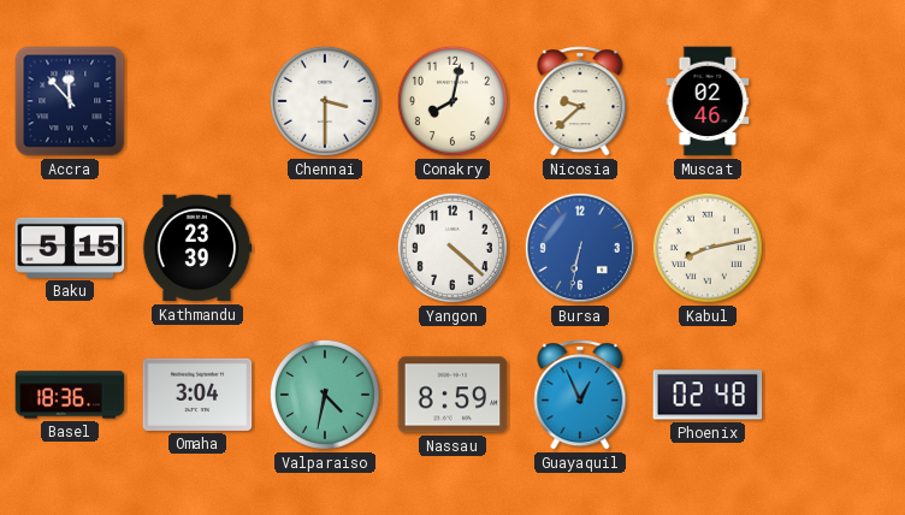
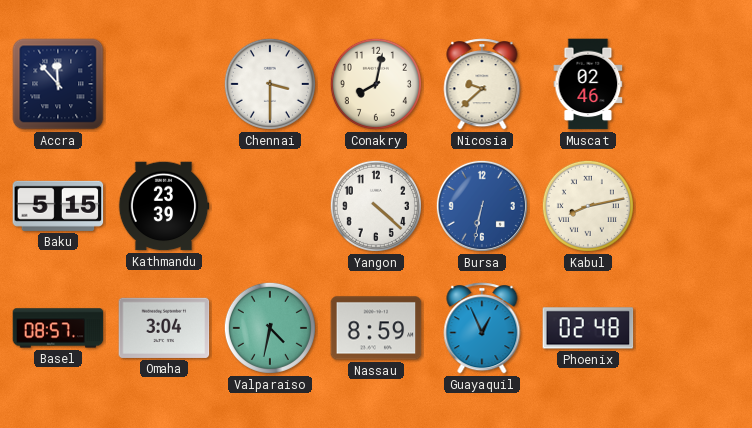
Basel: 18:36 -> 08:57 (58, 328)
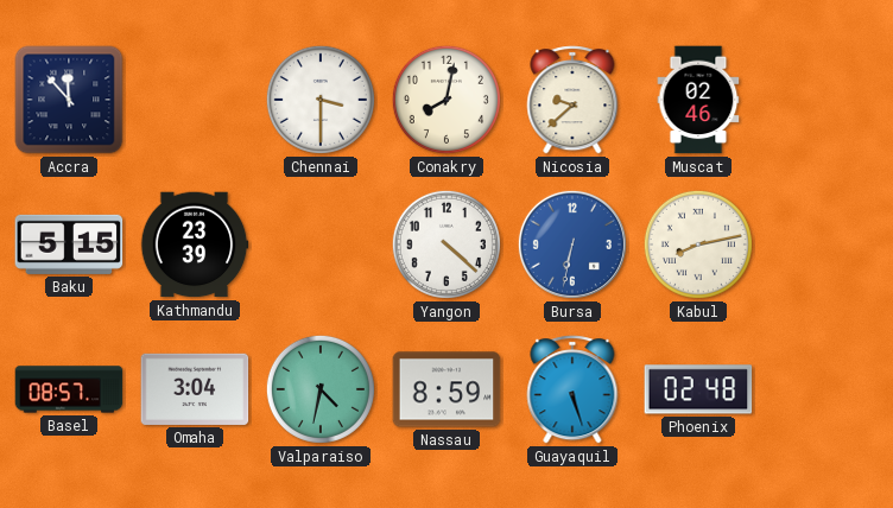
Guayaquil: 12:56 -> 5:27 (572, 389)
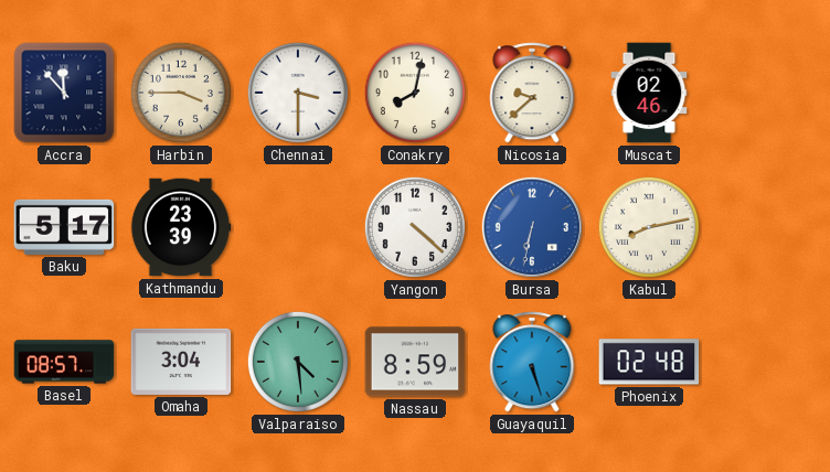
Harbin: none -> 3:45 (181, 93)
Baku: 5:15 -> 5:17 (64, 227)
Valparaiso: 4:32 -> 4:29 (298, 362)
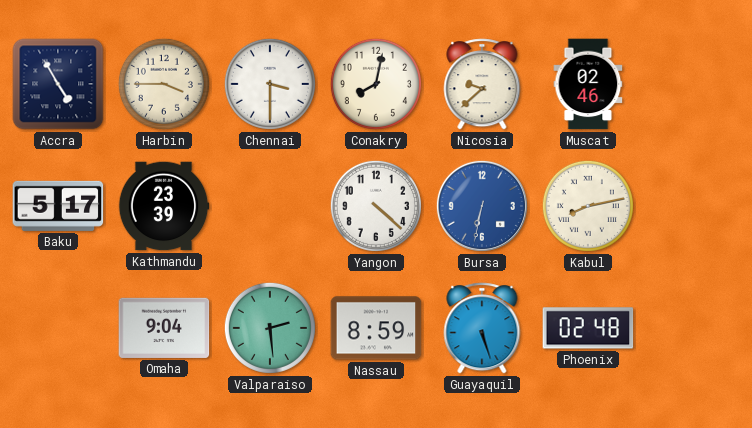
Accra: 11:53 -> 4:55 (58, 84)
Basel: 08:57 -> none (64, 362)
Omaha: 3:04 -> 9:04 (164, 328)
Valparaiso: 4:29 -> 2:29 (270, 328)
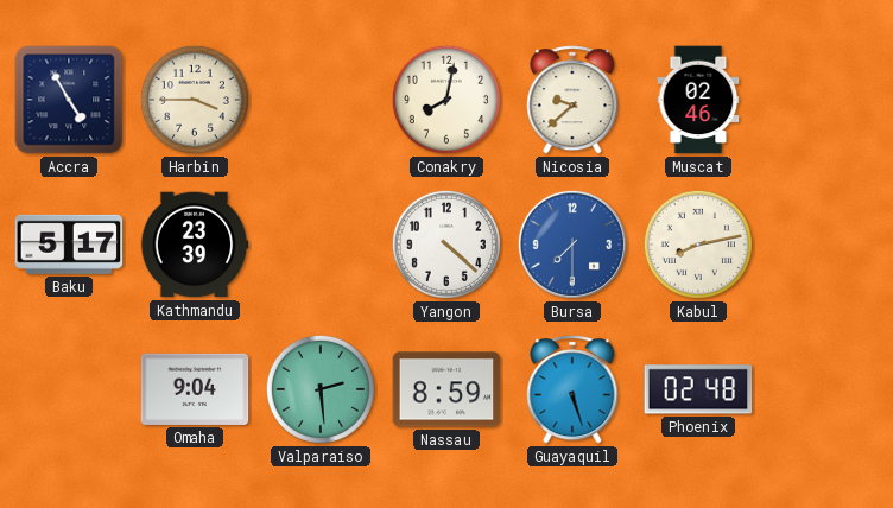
Chennai: 3:30 -> none (270, 84)
Bursa: 6:32 -> 7:30 (572, 245)
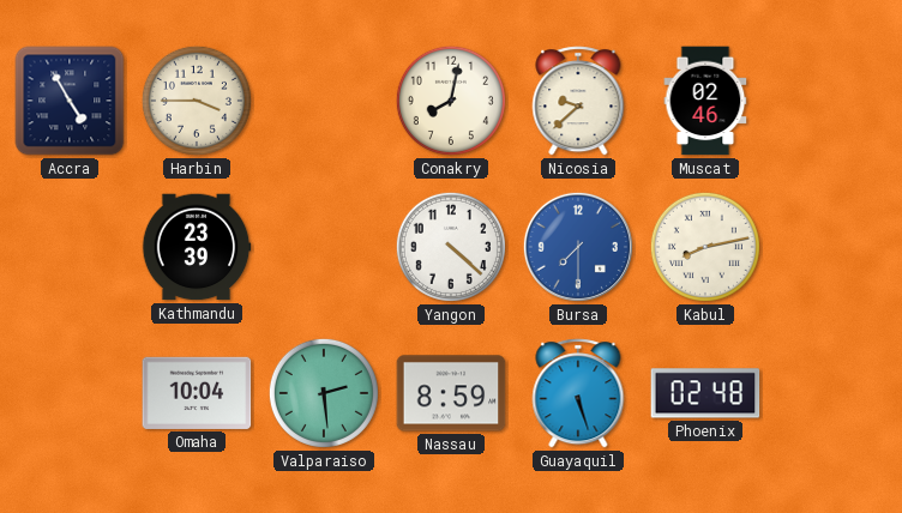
Baku: 5:17 -> none (69, 245)
Omaha: 9:04 -> 10:04 (197, 393)
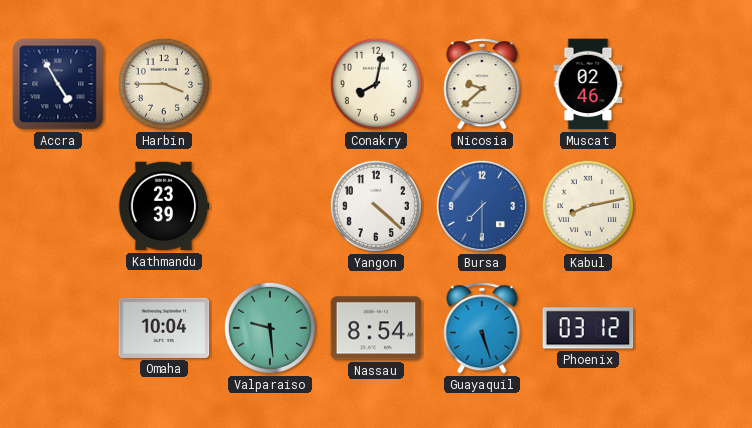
Valparaiso: 2:29 -> 9:29 (270, 328)
Nassau: 8:59 -> 8:54 (376, 328)
Phoenix: 02:48 -> 03:12 (588, 328)
